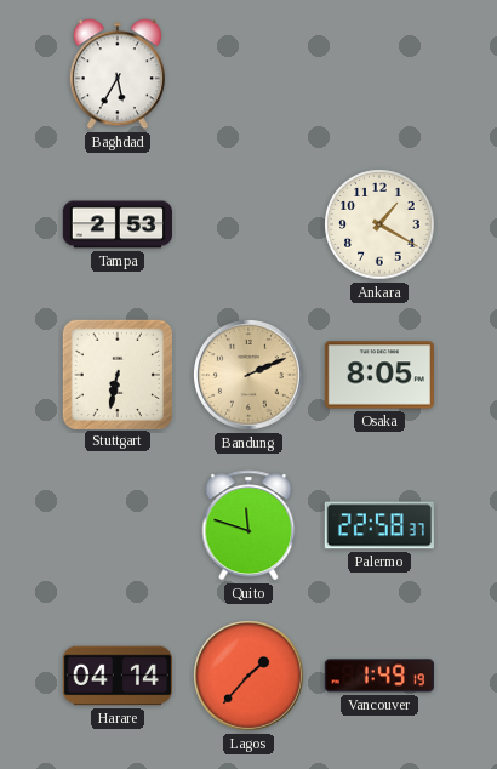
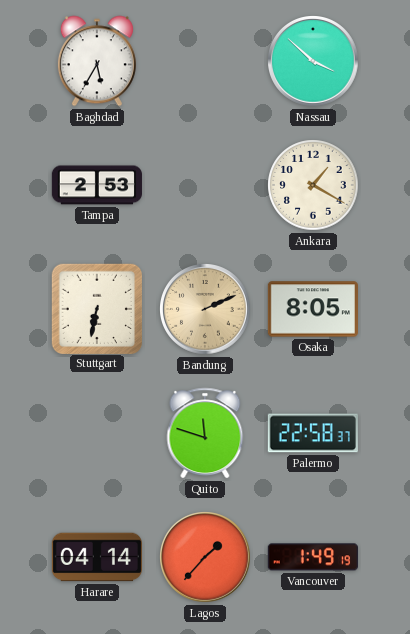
Nassau: none -> 3:52 (314, 62)
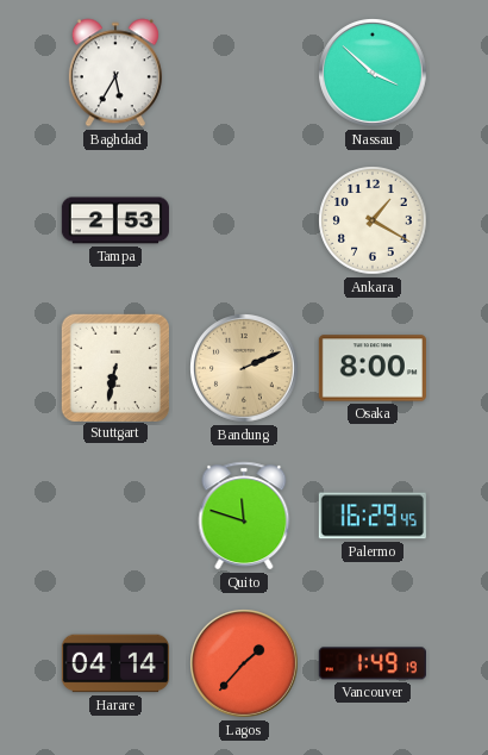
Osaka: 8:05 -> 8:00 (373, 368)
Palermo: 22:58 -> 16:29 (373, 516)
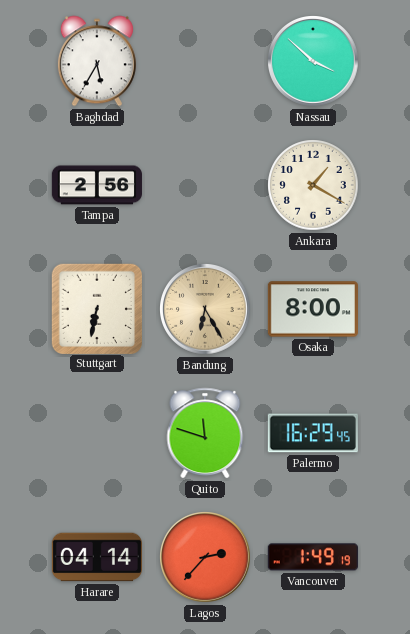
Tampa: 2:53 -> 2:56 (97, 185)
Bandung: 2:11 -> 6:25 (206, 310)
Lagos: 1:37 -> 2:37 (206, 558)
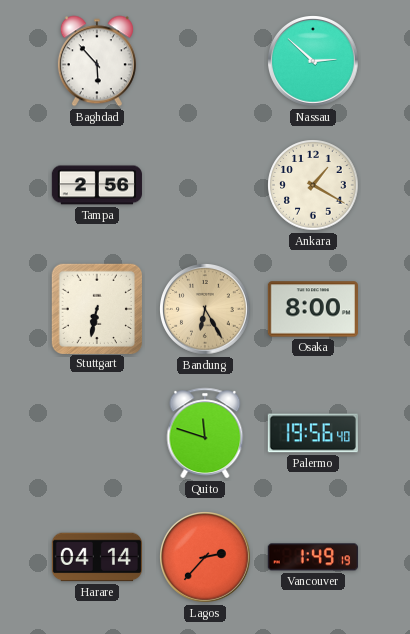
Baghdad: 5:35 -> 5:53 (97, 61)
Nassau: 3:52 -> 2:52 (314, 62)
Palermo: 16:29 -> 19:56 (313, 433)
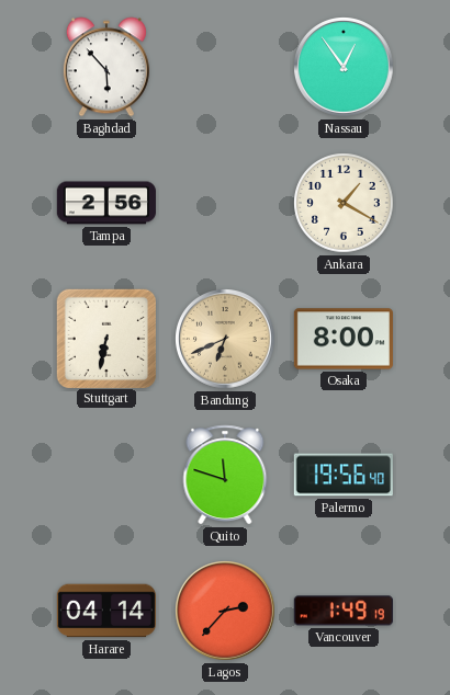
Nassau: 2:52 -> 12:54 (345, 68)
Bandung: 6:25 -> 6:41 (226, 340)
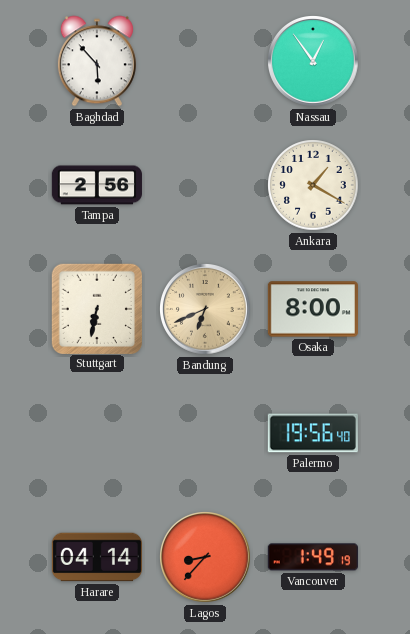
Quito: 11:48 -> none (225, 475)
Lagos: 2:37 -> 8:37 (206, 558)
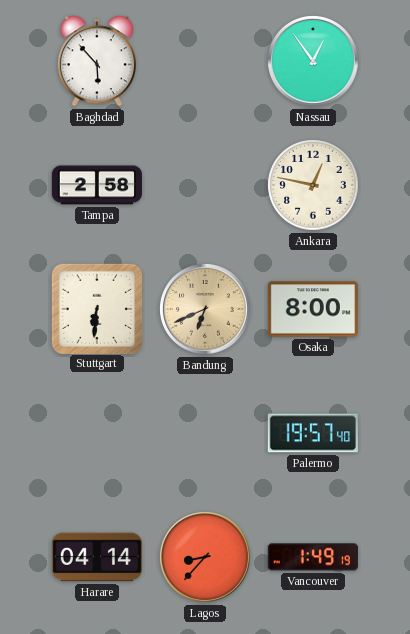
Tampa: 2:56 -> 2:58 (97, 185)
Ankara: 1:20 -> 12:47 (313, 185)
Stuttgart: 6:32 -> 6:31 (96, 308)
Palermo: 19:56 -> 19:57 (313, 433)
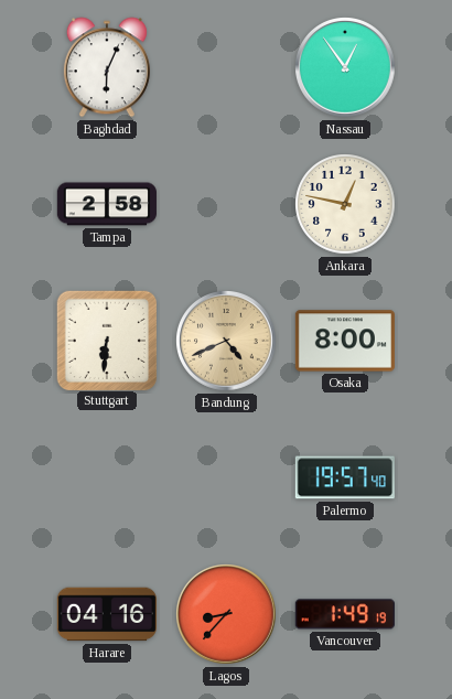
Baghdad: 5:53 -> 6:04 (107, 67)
Bandung: 6:41 -> 4:41 (227, 342)
Harare: 04:14 -> 04:16 (107, 614)
